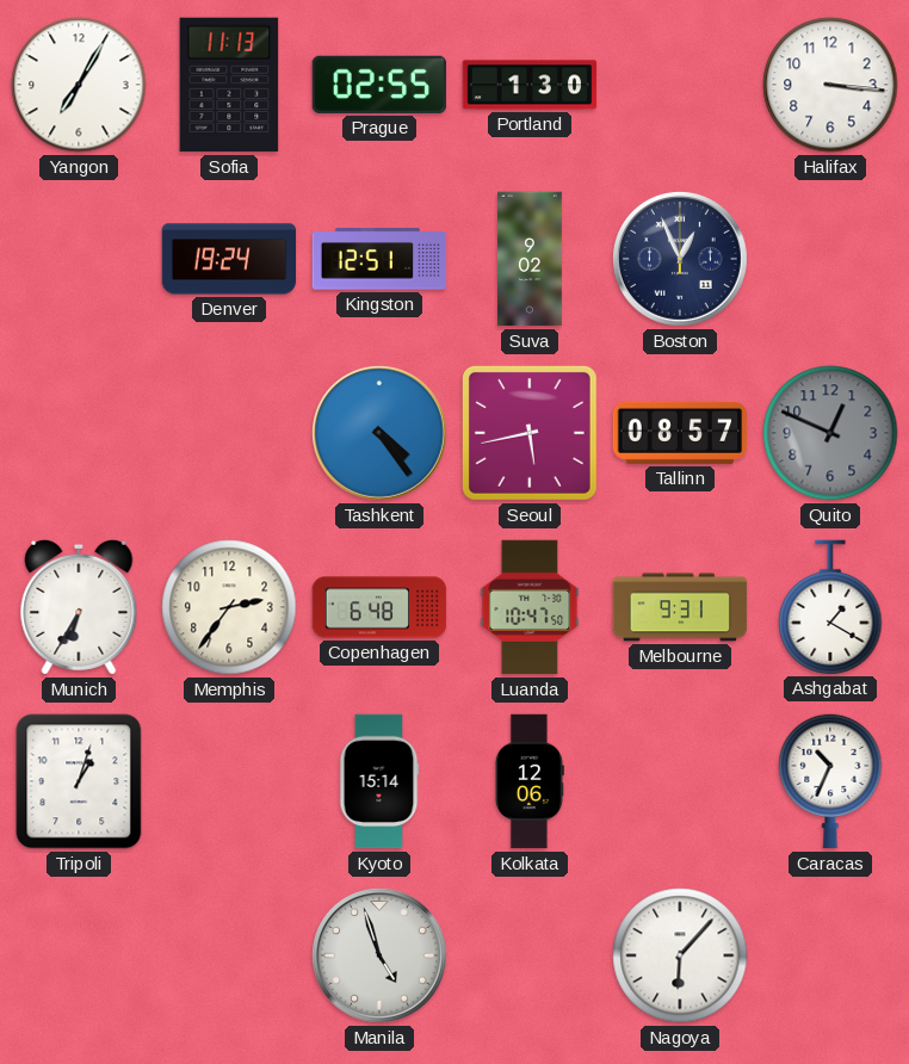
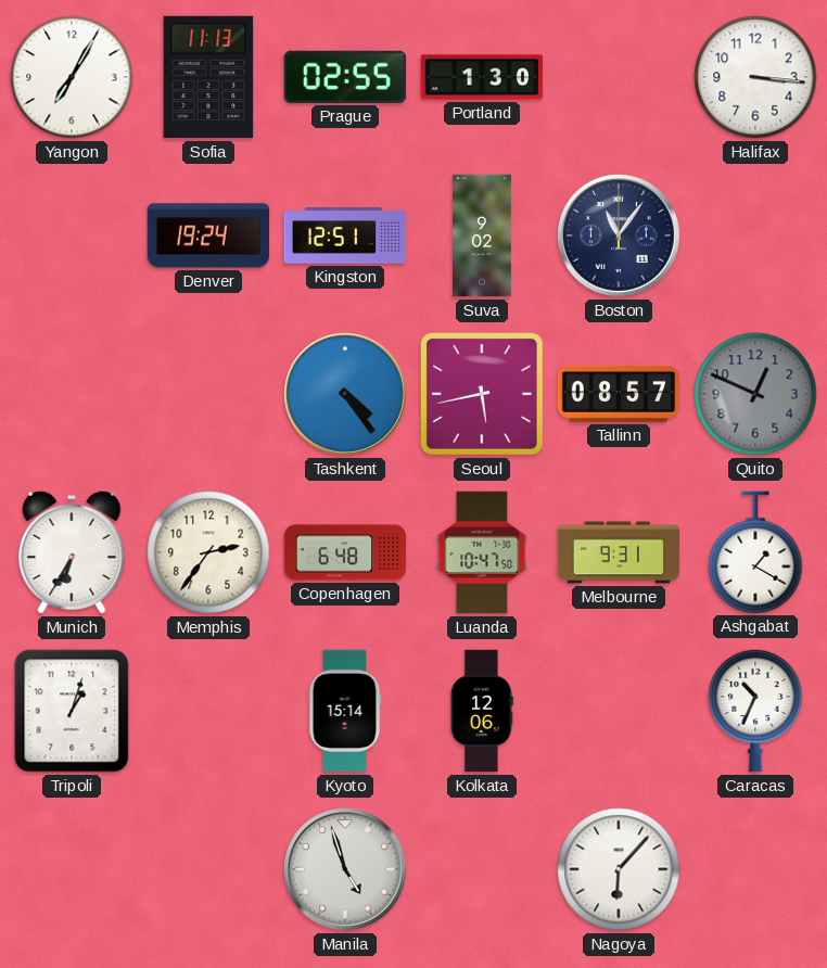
Boston: 12:56 -> 11:06 (619, 235)
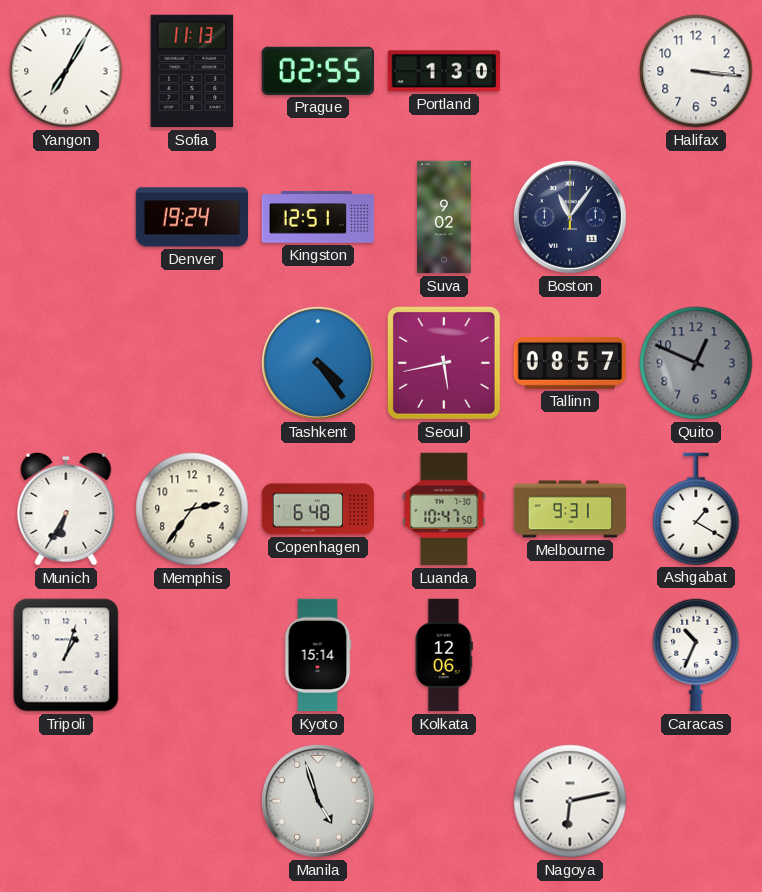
Nagoya: 6:07 -> 6:13 (570, 801)
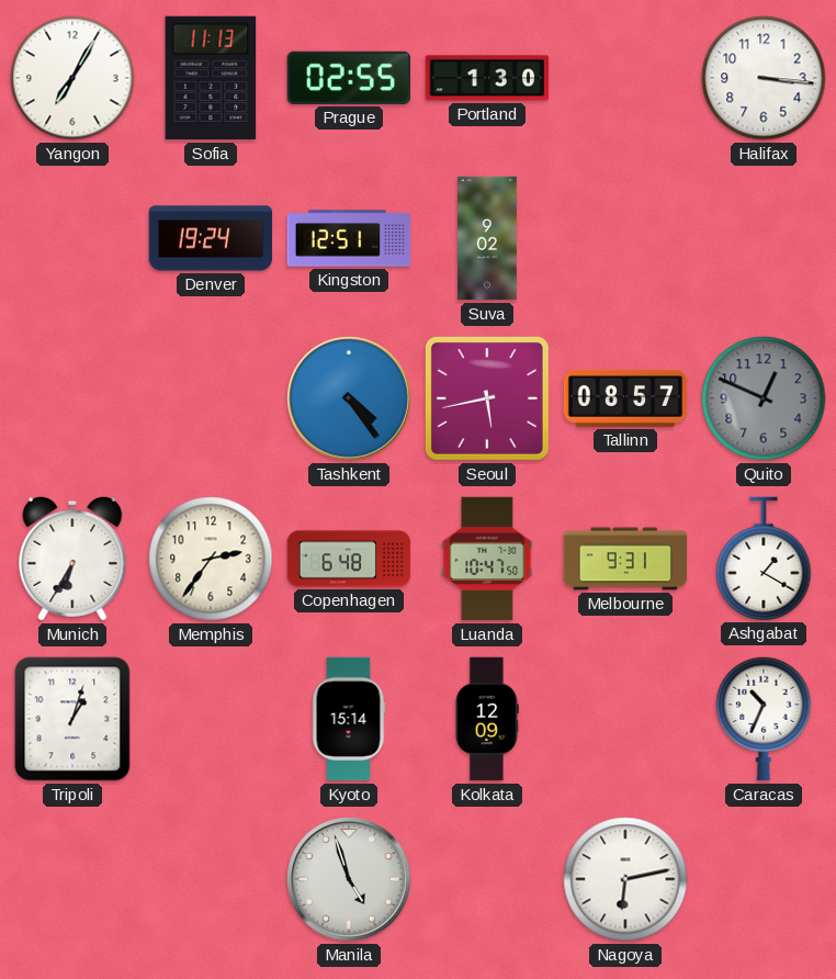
Boston: 11:06 -> none (570, 217)
Kolkata: 12:06 -> 12:09 (486, 719)
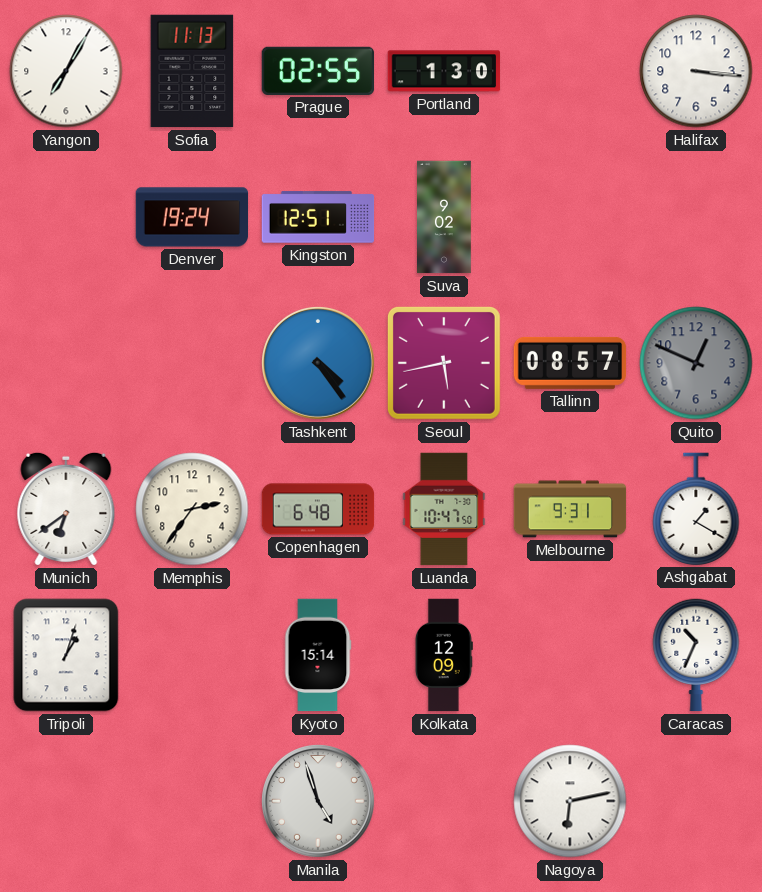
Munich: 6:35 -> 6:39 (66, 509)
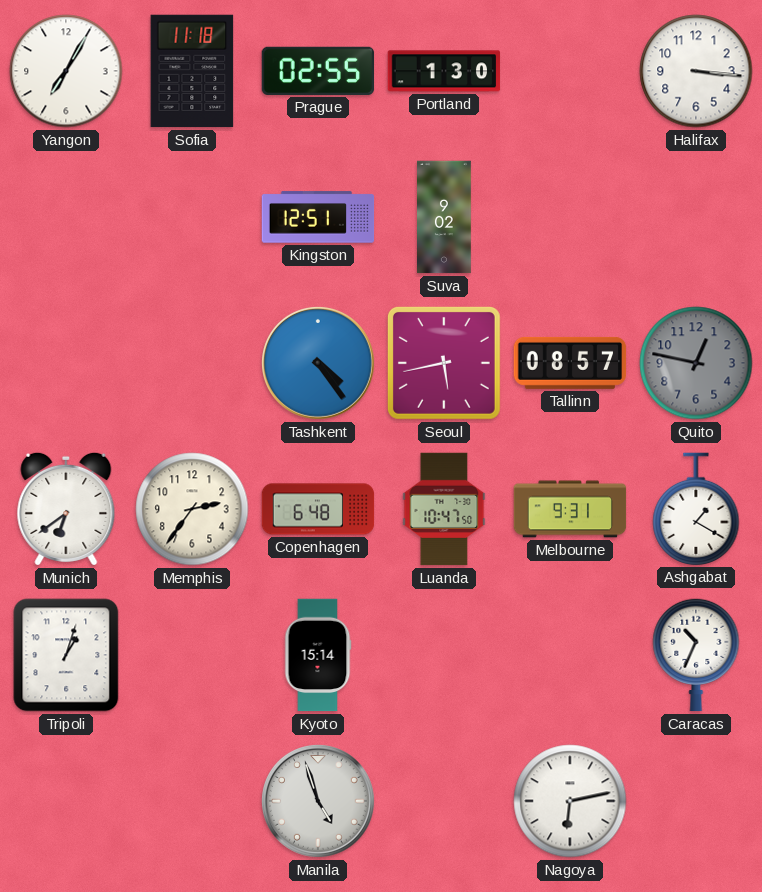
Sofia: 11:13 -> 11:18 (192, 71)
Denver: 19:24 -> none (192, 217)
Quito: 12:49 -> 12:47 (696, 363)
Kolkata: 12:09 -> none (443, 655)
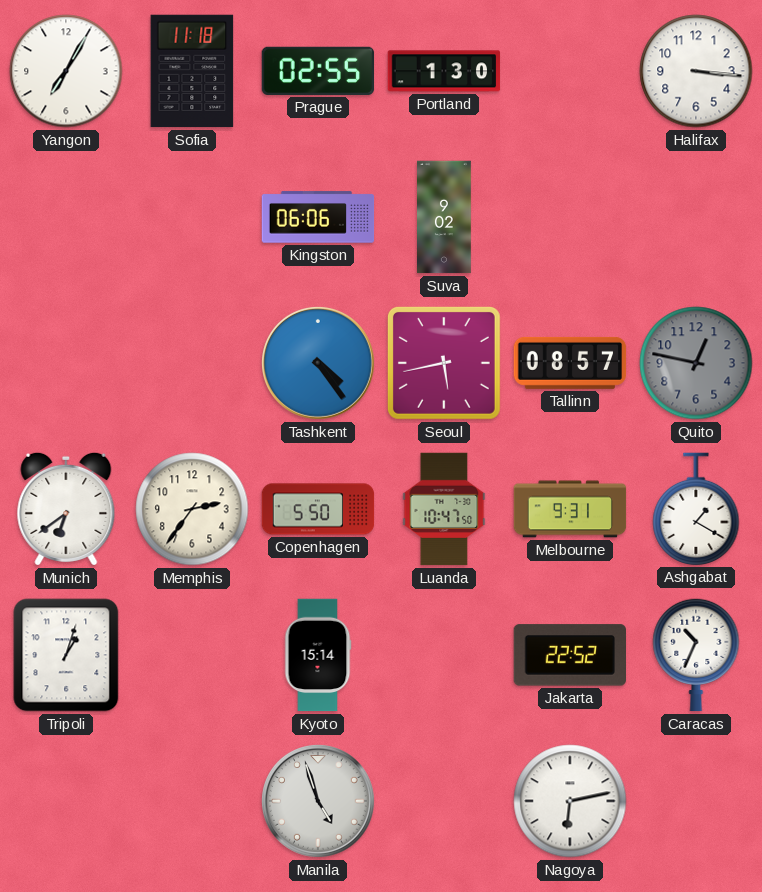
Kingston: 12:51 -> 06:06 (318, 217)
Copenhagen: 6:48 -> 5:50 (318, 509)
Jakarta: none -> 22:52 (569, 655)
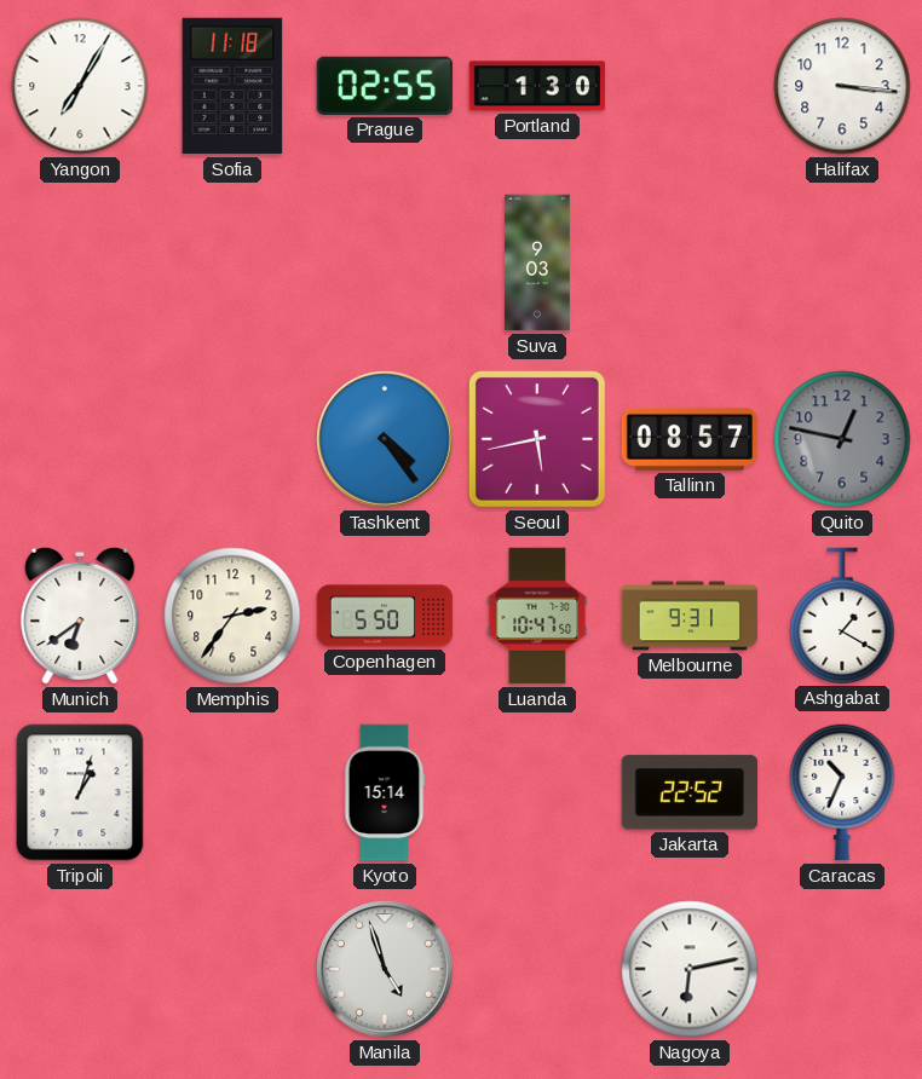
Kingston: 06:06 -> none (318, 217)
Suva: 9:02 -> 9:03 (538, 262)
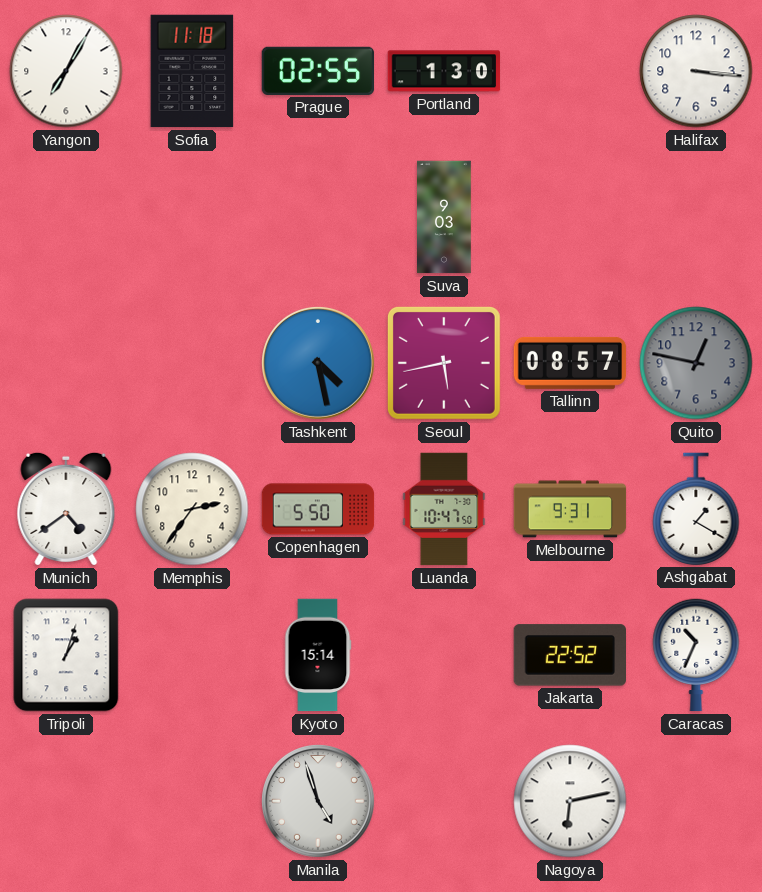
Tashkent: 4:24 -> 4:28 (318, 363)
Munich: 6:39 -> 4:39 (66, 509)
